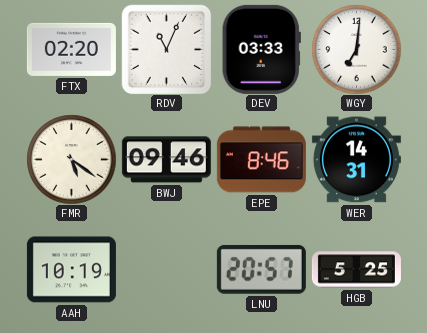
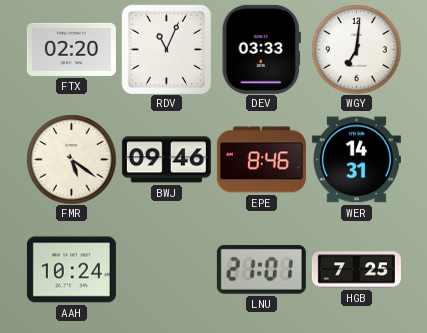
AAH: 10:19 -> 10:24 (71, 270)
LNU: 20:57 -> 21:01 (261, 269)
HGB: 5:25 -> 7:25 (356, 270)
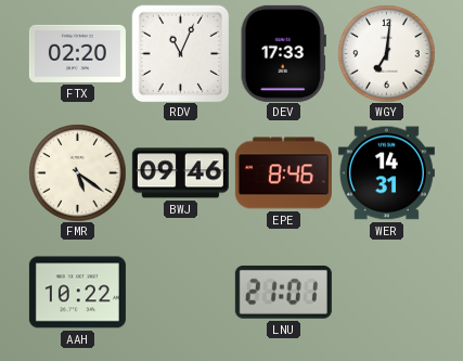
DEV: 03:33 -> 17:33 (283, 53)
AAH: 10:24 -> 10:22 (77, 293)
HGB: 7:25 -> none (356, 270)
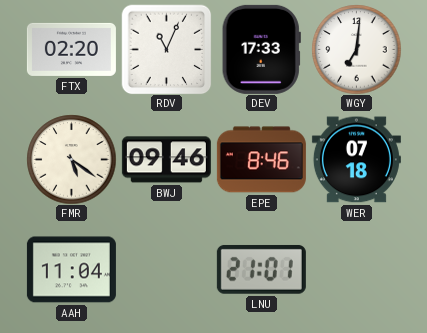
WER: 14:31 -> 07:18 (356, 160)
AAH: 10:22 -> 11:04 (71, 270)
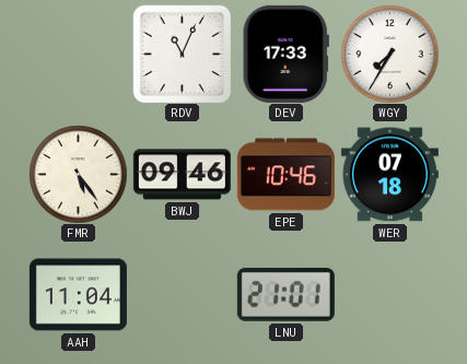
FTX: 02:20 -> none (71, 49)
WGY: 7:01 -> 7:35 (389, 54)
FMR: 5:21 -> 5:24 (78, 174)
EPE: 8:46 -> 10:46 (285, 175)
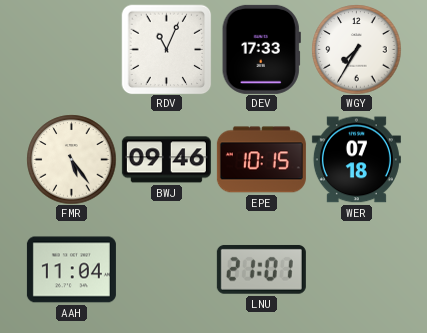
EPE: 10:46 -> 10:15 (261, 160)
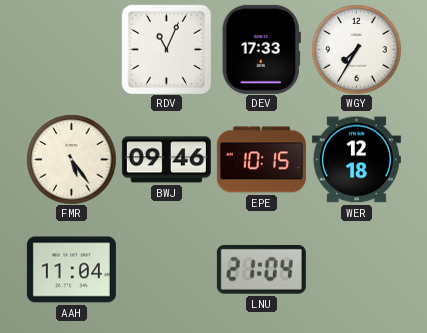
WER: 07:18 -> 12:18 (356, 160)
LNU: 21:01 -> 21:04 (261, 269)
